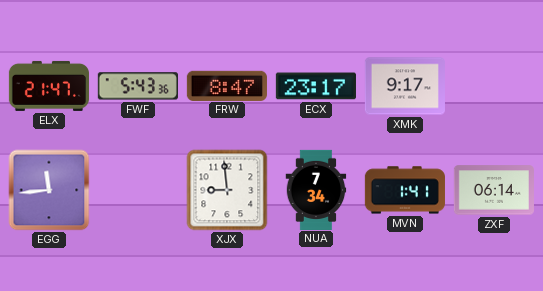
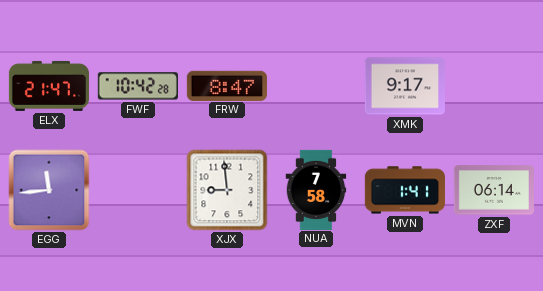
FWF: 5:43 -> 10:42 (138, 86)
ECX: 23:17 -> none (316, 86)
NUA: 7:34 -> 7:58 (316, 189)
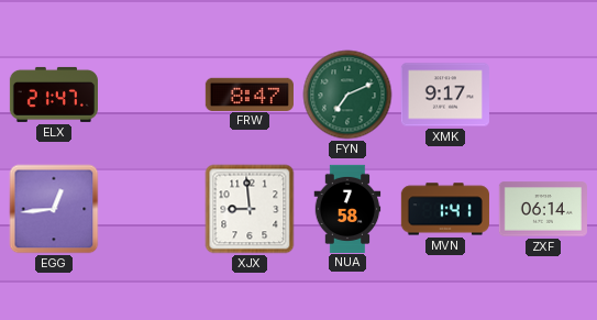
FWF: 10:42 -> none (138, 86)
FYN: none -> 7:11 (347, 95)
EGG: 11:44 -> 12:44 (54, 209)
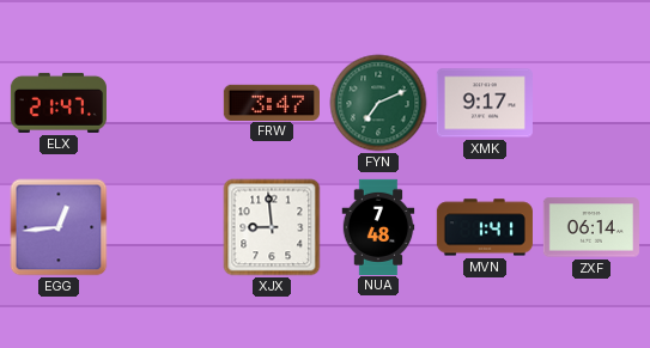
FRW: 8:47 -> 3:47 (272, 102)
NUA: 7:58 -> 7:48 (378, 226)
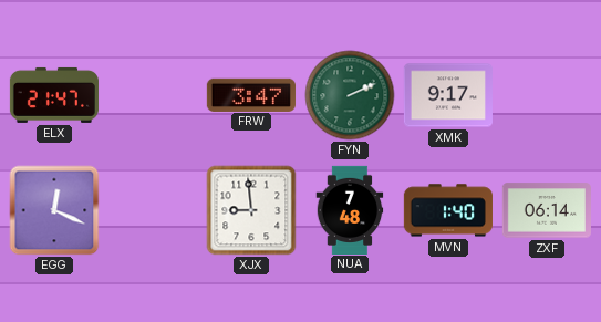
FYN: 7:11 -> 2:11 (350, 95)
EGG: 12:44 -> 12:19 (54, 210)
MVN: 1:41 -> 1:40 (448, 210)
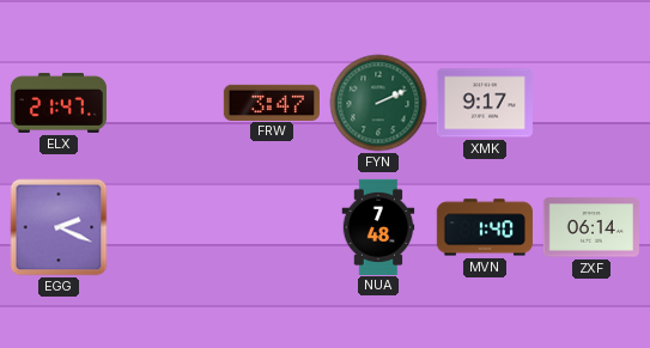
EGG: 12:19 -> 2:19 (59, 227)
XJX: 8:59 -> none (251, 210)
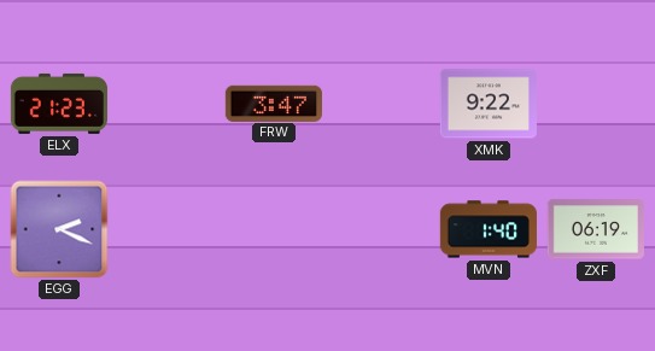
ELX: 21:47 -> 21:23 (59, 104)
FYN: 2:11 -> none (378, 103)
XMK: 9:17 -> 9:22 (489, 104)
NUA: 7:48 -> none (378, 226)
ZXF: 06:14 -> 06:19 (596, 229)
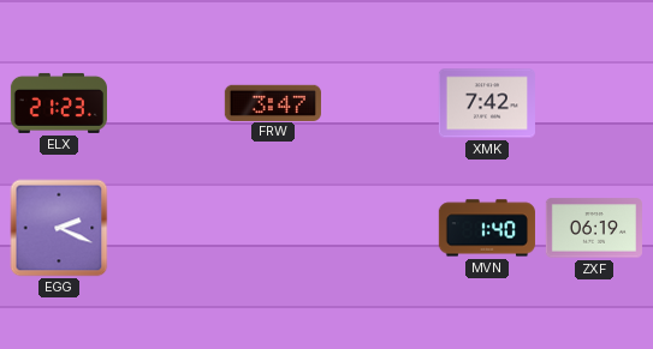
XMK: 9:22 -> 7:42 (487, 103)
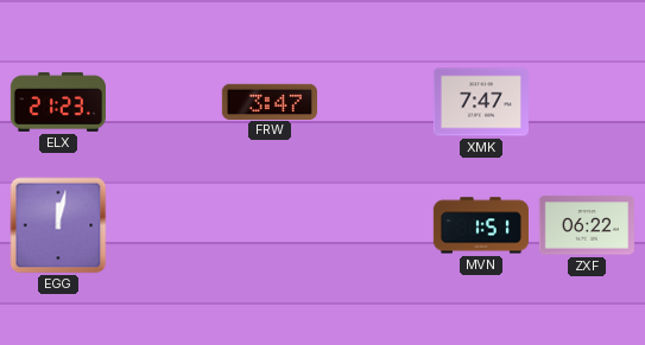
XMK: 7:42 -> 7:47 (481, 102)
EGG: 2:19 -> 12:02 (58, 225)
MVN: 1:40 -> 1:51 (481, 225)
ZXF: 06:19 -> 06:22 (587, 225)
